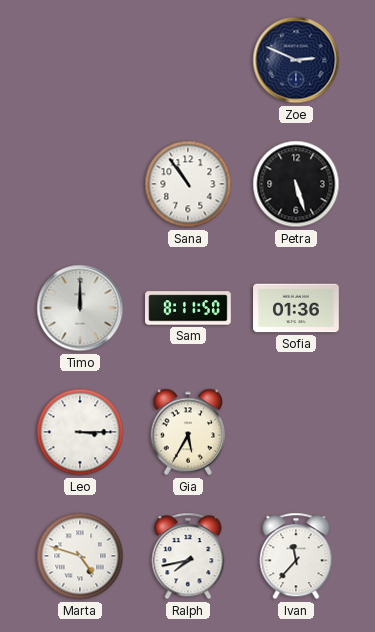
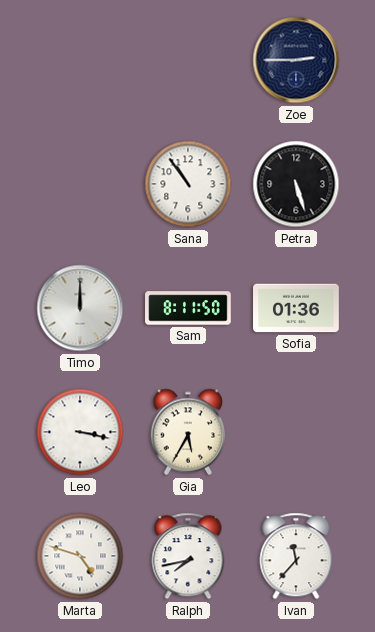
Zoe: 2:49 -> 2:45 (296, 60)
Leo: 3:15 -> 3:17 (80, 432)
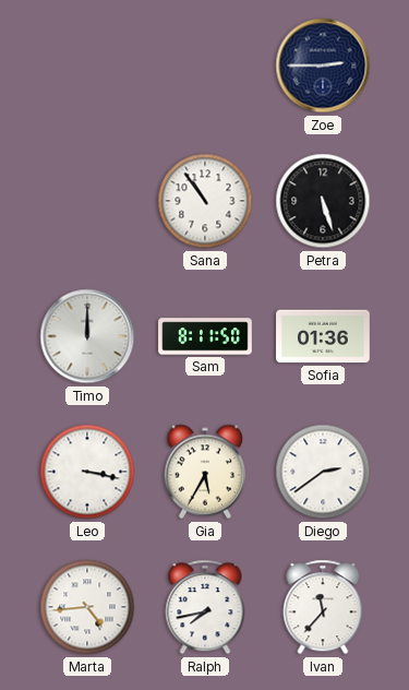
Diego: none -> 2:39 (323, 472)
Marta: 4:48 -> 4:44 (87, 607)
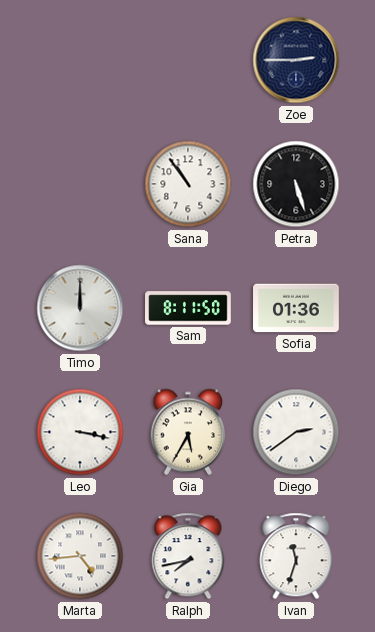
Ivan: 11:37 -> 11:33 (296, 556)
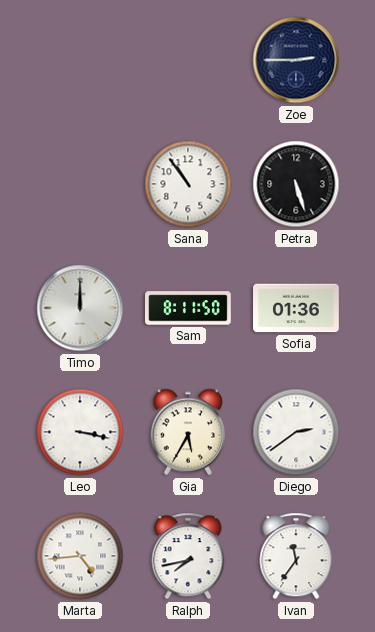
Ivan: 11:33 -> 11:36 (296, 556)
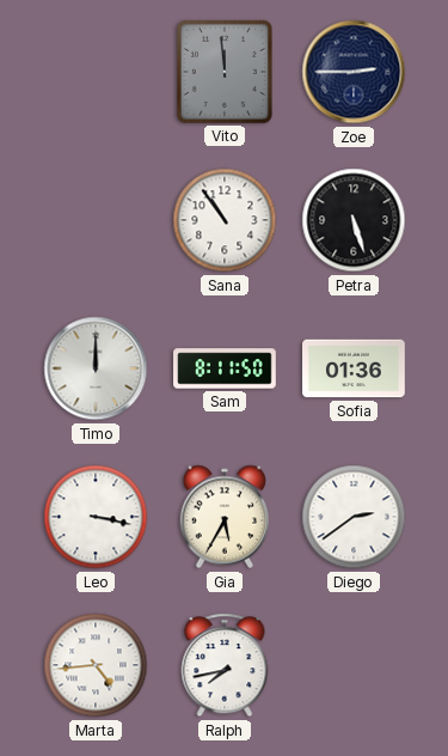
Vito: none -> 11:59 (225, 72)
Ivan: 11:36 -> none (296, 556)
